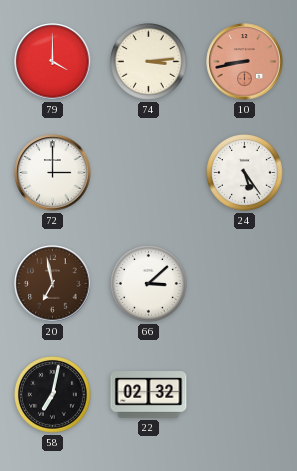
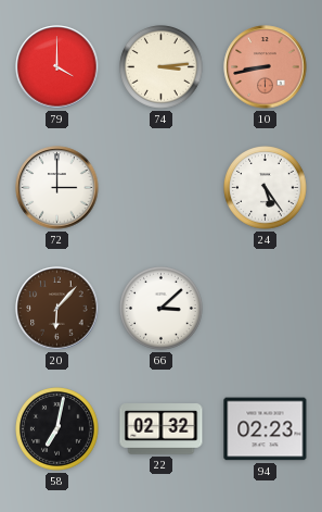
20: 6:58 -> 6:07 (57, 309)
94: none -> 02:23 (266, 429)
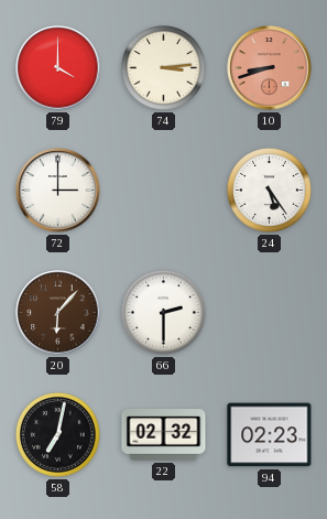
10: 8:43 -> 8:42 (270, 68)
66: 3:08 -> 2:30 (164, 313)
